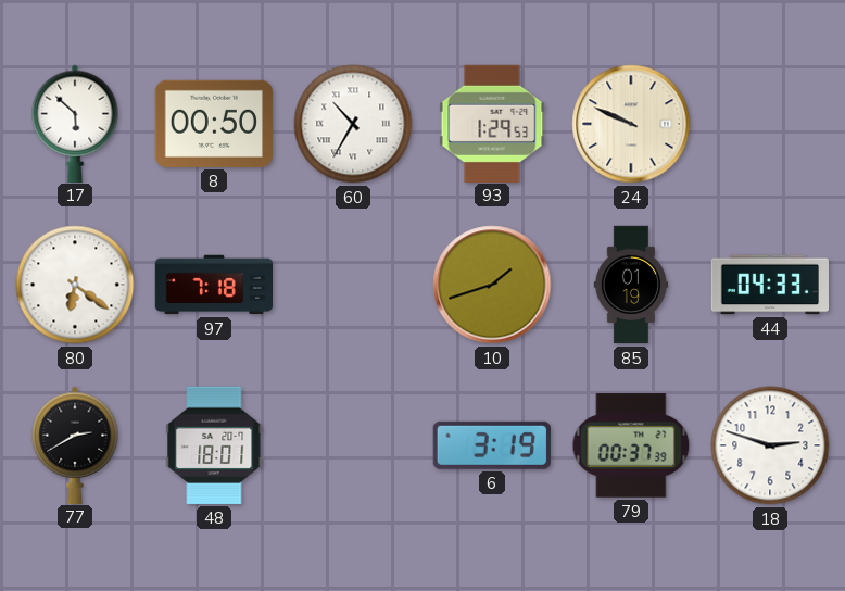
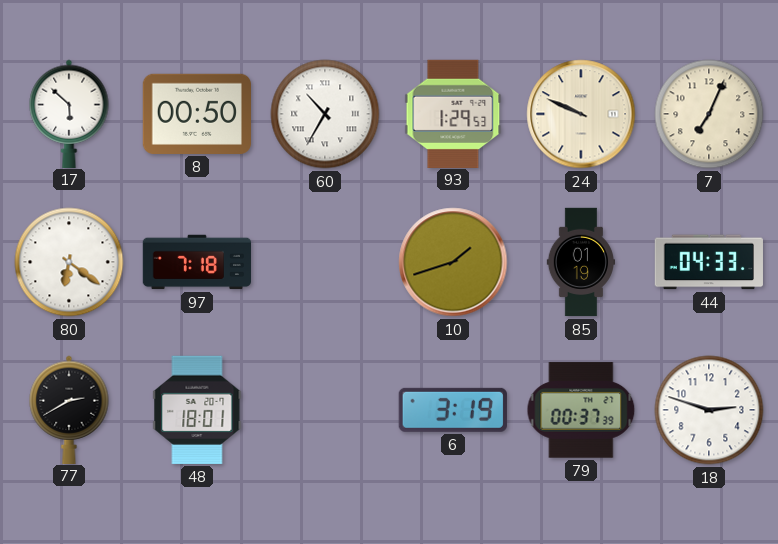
7: none -> 7:04 (709, 114)
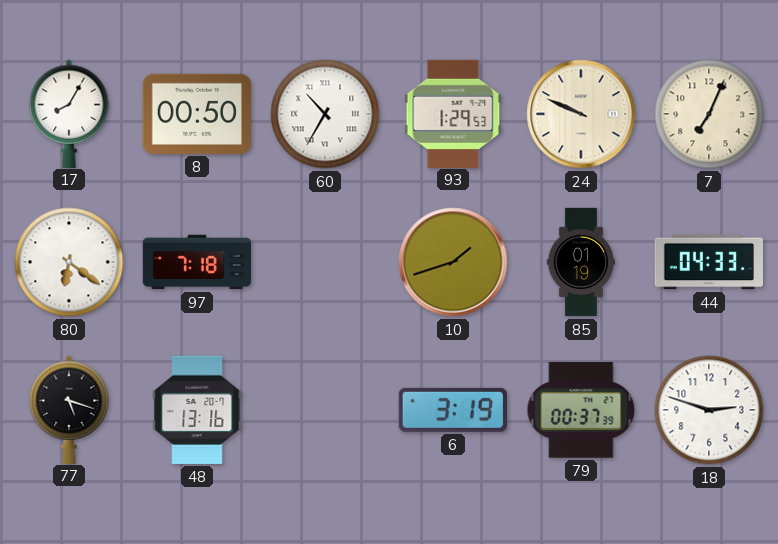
17: 5:52 -> 8:05 (69, 113)
77: 2:40 -> 5:18 (69, 409)
48: 18:01 -> 13:16 (197, 410)
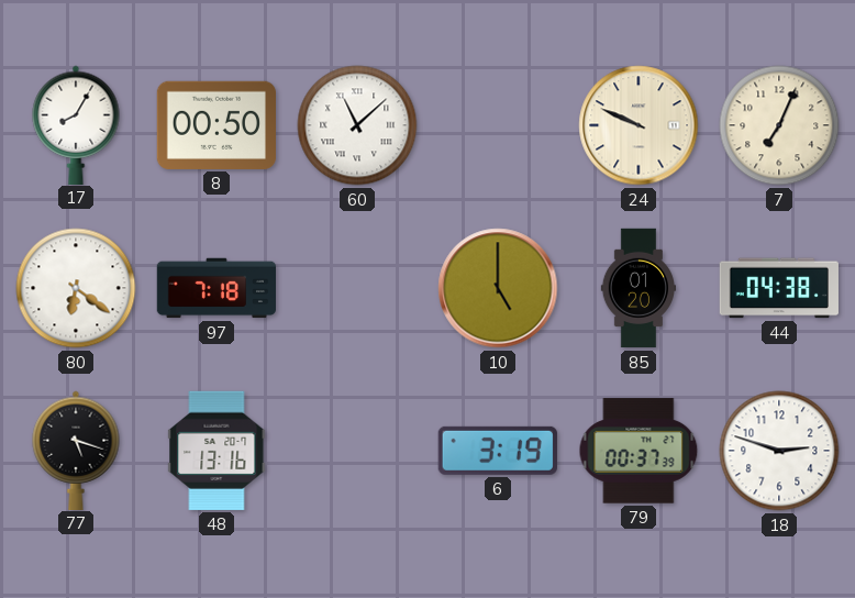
60: 10:35 -> 11:08 (357, 125)
93: 1:29 -> none (453, 113)
10: 1:42 -> 5:00 (498, 288)
85: 01:19 -> 01:20 (637, 288)
44: 04:33 -> 04:38 (779, 288)
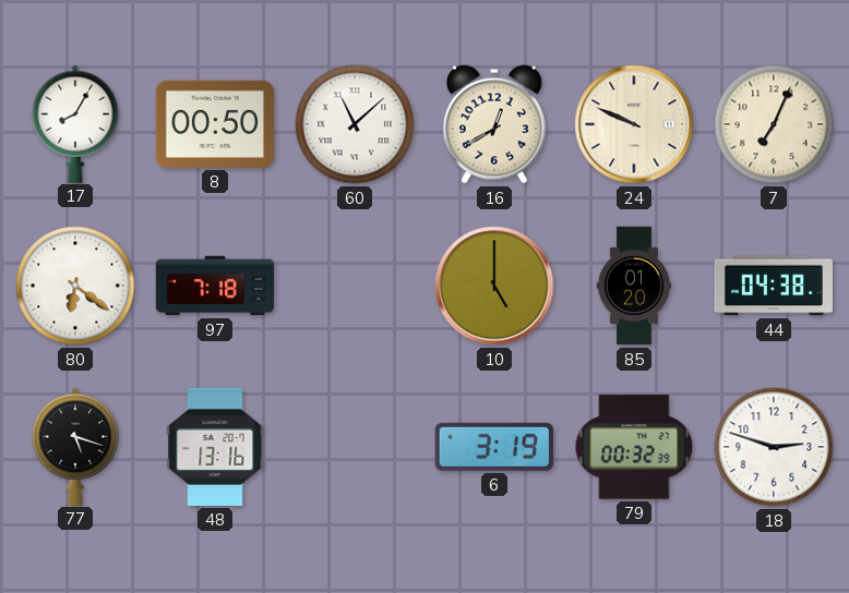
16: none -> 12:40 (494, 124)
79: 00:37 -> 00:32 (634, 447)
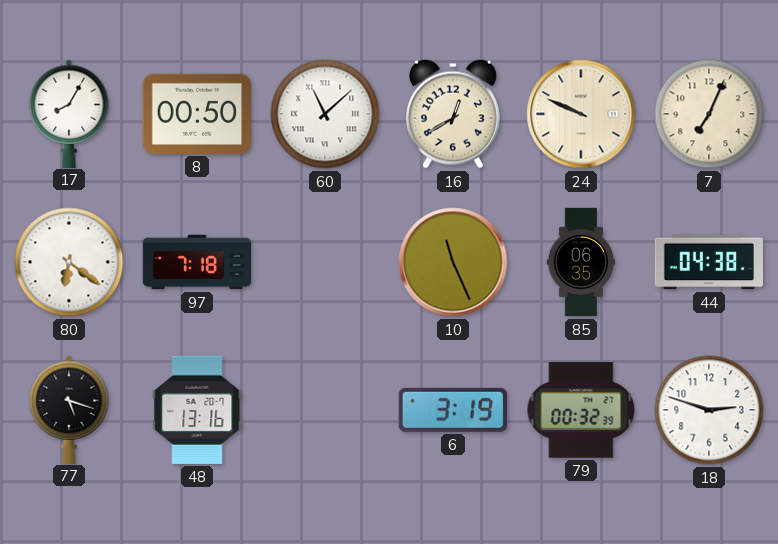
10: 5:00 -> 11:26 (453, 262)
85: 01:20 -> 06:35 (580, 262)
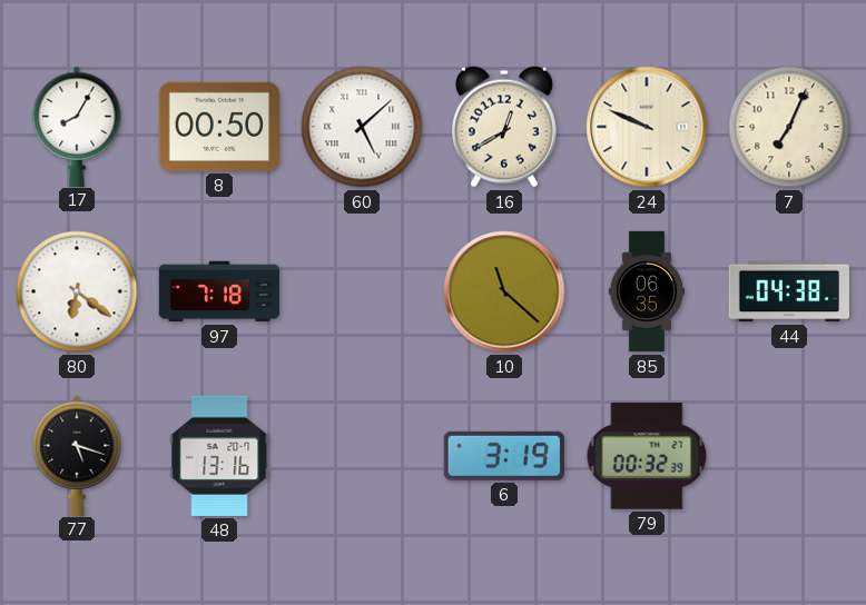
60: 11:08 -> 5:08 (362, 127)
10: 11:26 -> 11:22 (504, 291)
18: 2:48 -> none (709, 410)
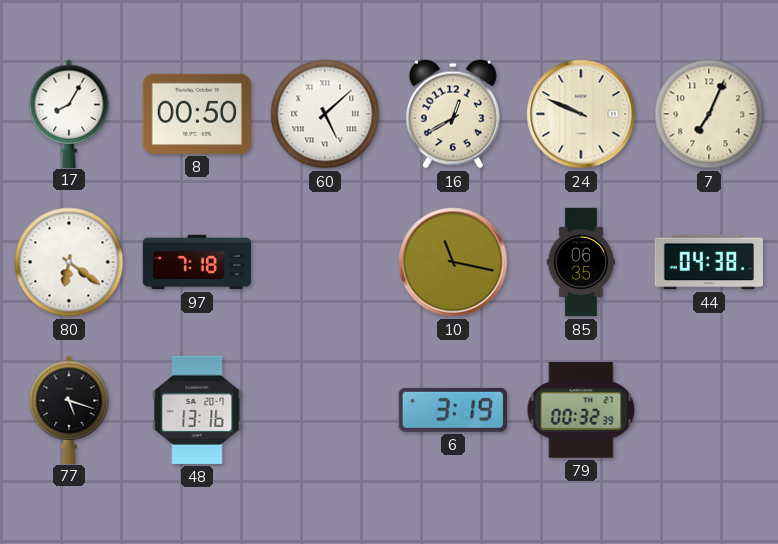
10: 11:22 -> 11:17 (453, 262)
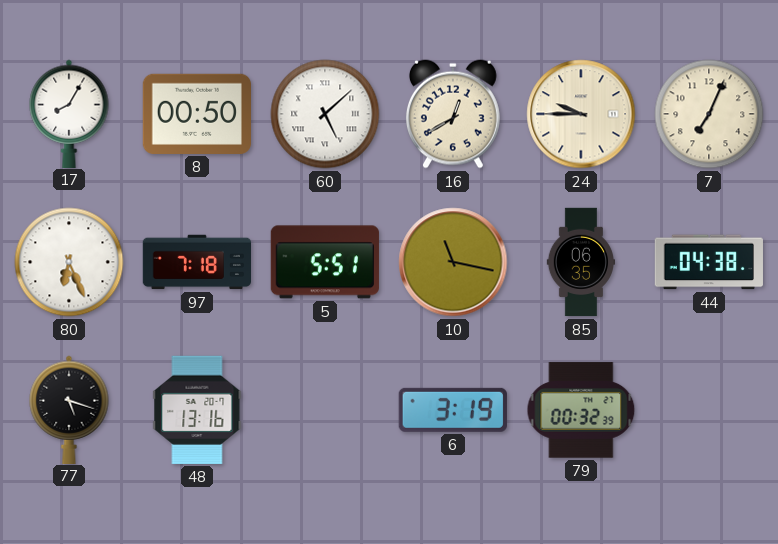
24: 9:49 -> 9:45 (581, 114)
80: 6:21 -> 6:26 (69, 262)
5: none -> 5:51 (325, 262)
